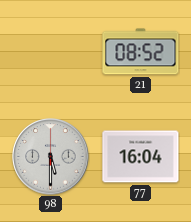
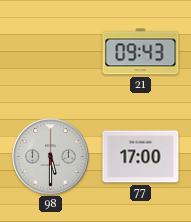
21: 08:52 -> 09:43 (141, 52)
77: 16:04 -> 17:00 (141, 157)
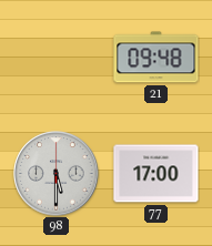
21: 09:43 -> 09:48 (157, 58)
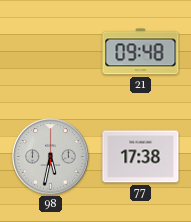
98: 5:30 -> 5:32 (51, 157)
77: 17:00 -> 17:38 (141, 157)
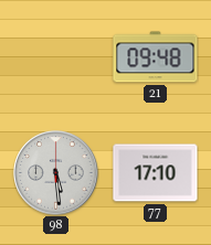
98: 5:32 -> 5:29 (56, 173)
77: 17:38 -> 17:10 (156, 173)
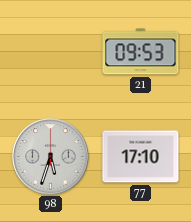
21: 09:48 -> 09:53 (141, 52)
98: 5:29 -> 5:33 (51, 157)
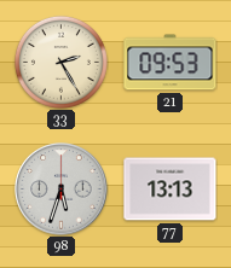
33: none -> 2:25 (60, 62)
77: 17:10 -> 13:13 (171, 190)
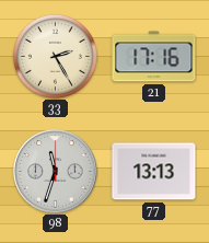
21: 09:53 -> 17:16 (154, 57)
98: 5:33 -> 11:33 (56, 172)
